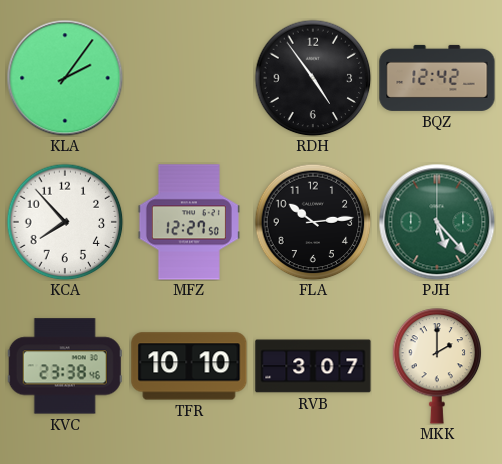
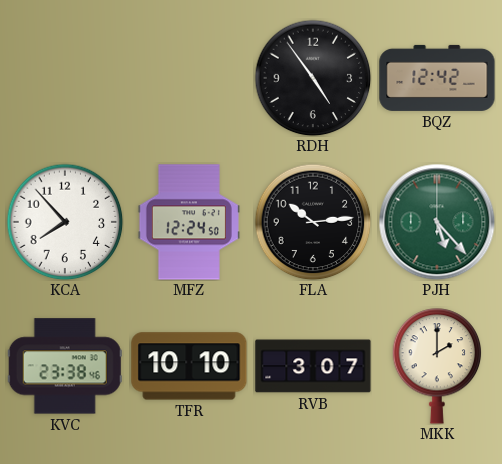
KLA: 2:06 -> none (65, 78)
MFZ: 12:27 -> 12:24 (189, 222)
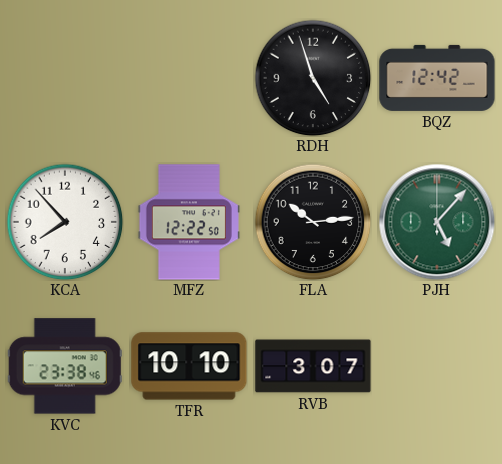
RDH: 4:54 -> 4:57 (313, 78)
MFZ: 12:24 -> 12:22 (189, 222)
PJH: 5:23 -> 5:07 (437, 222)
MKK: 2:00 -> none (437, 366)
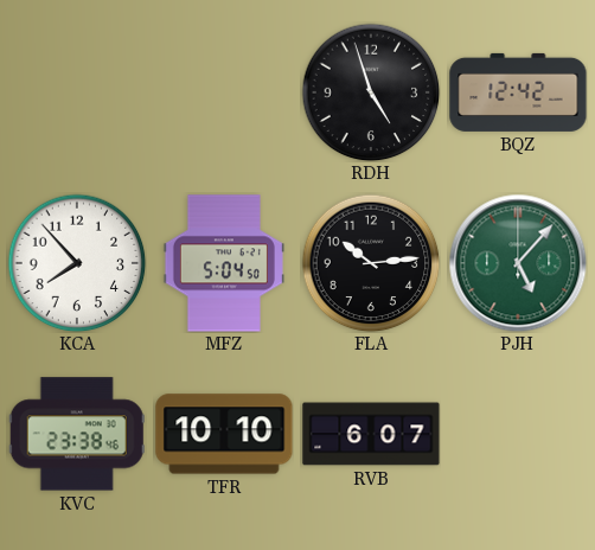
MFZ: 12:22 -> 5:04 (224, 263)
RVB: 3:07 -> 6:07 (371, 434)
